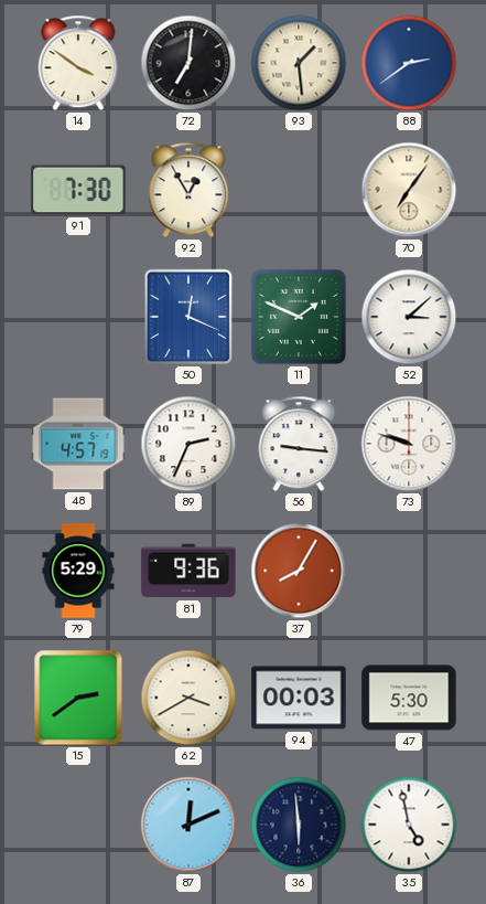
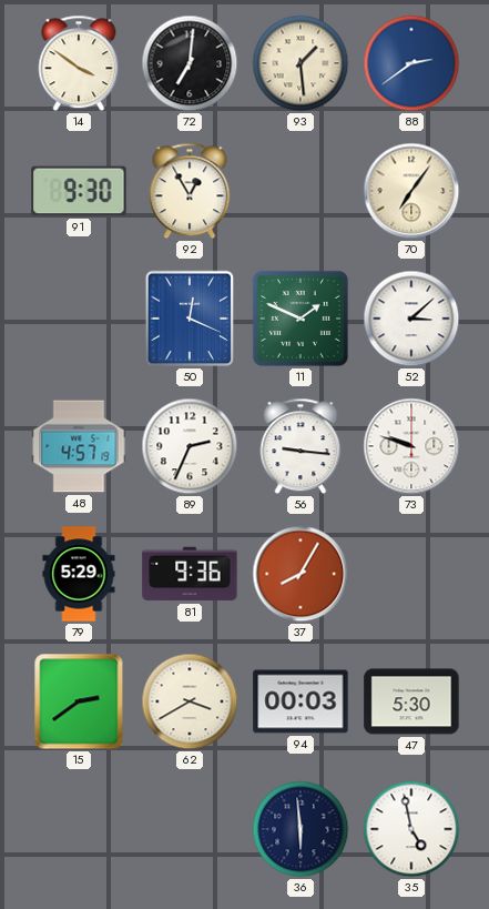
91: 7:30 -> 9:30 (79, 191)
87: 12:11 -> none (188, 825)
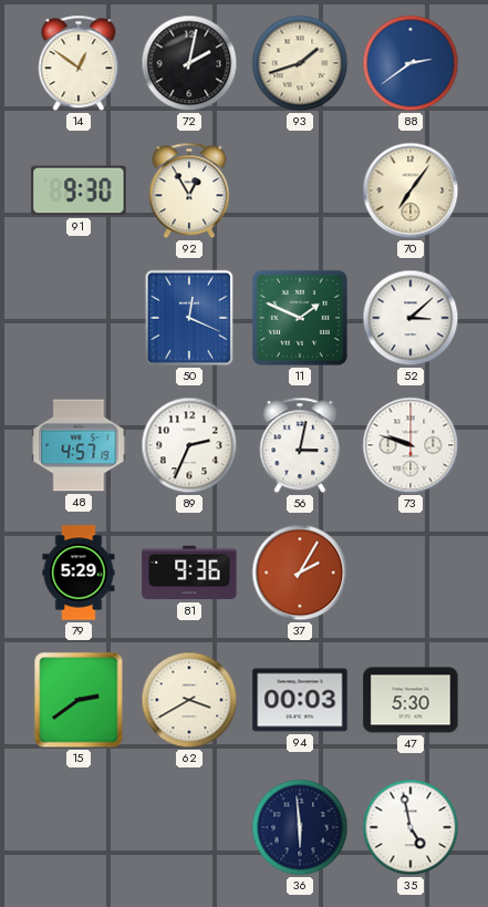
14: 3:51 -> 12:51 (79, 63)
72: 7:01 -> 2:02 (189, 63)
93: 1:29 -> 1:42 (300, 63)
56: 9:16 -> 3:02 (300, 445)
37: 8:05 -> 2:05 (300, 573)
